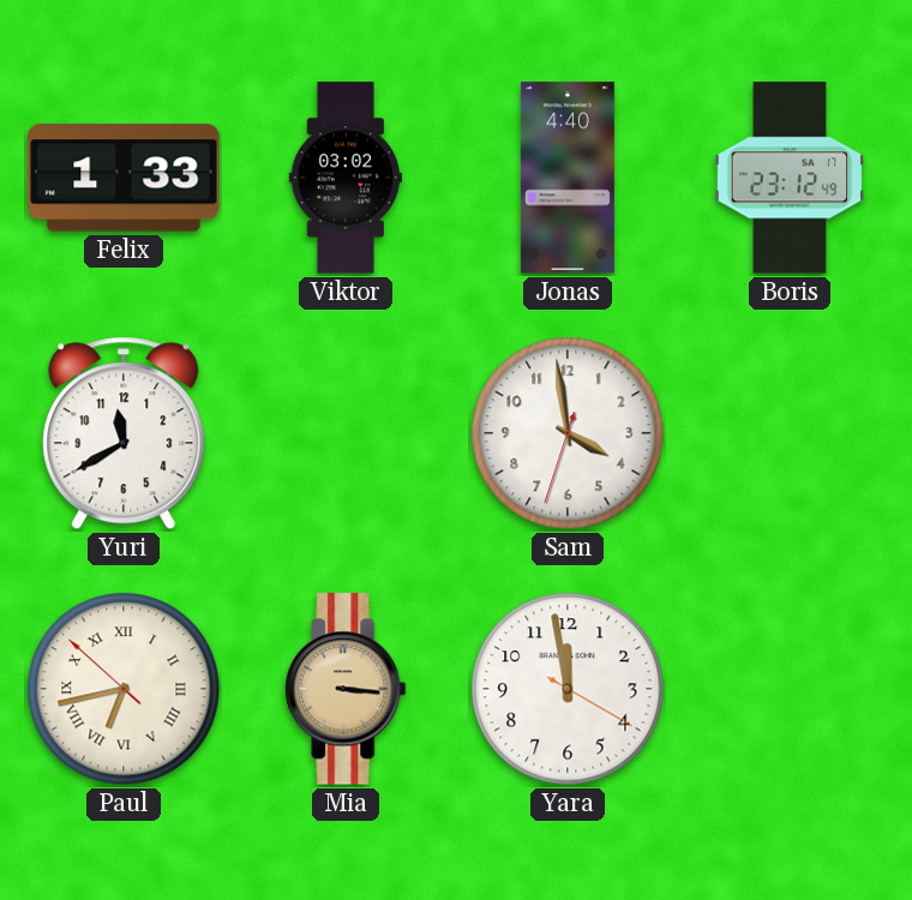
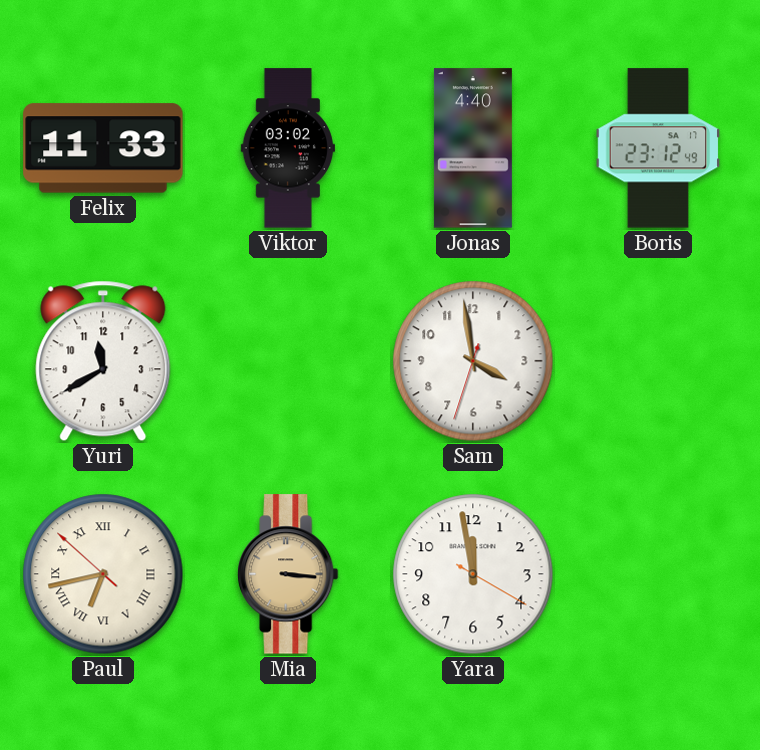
Felix: 1:33 -> 11:33 (103, 148)
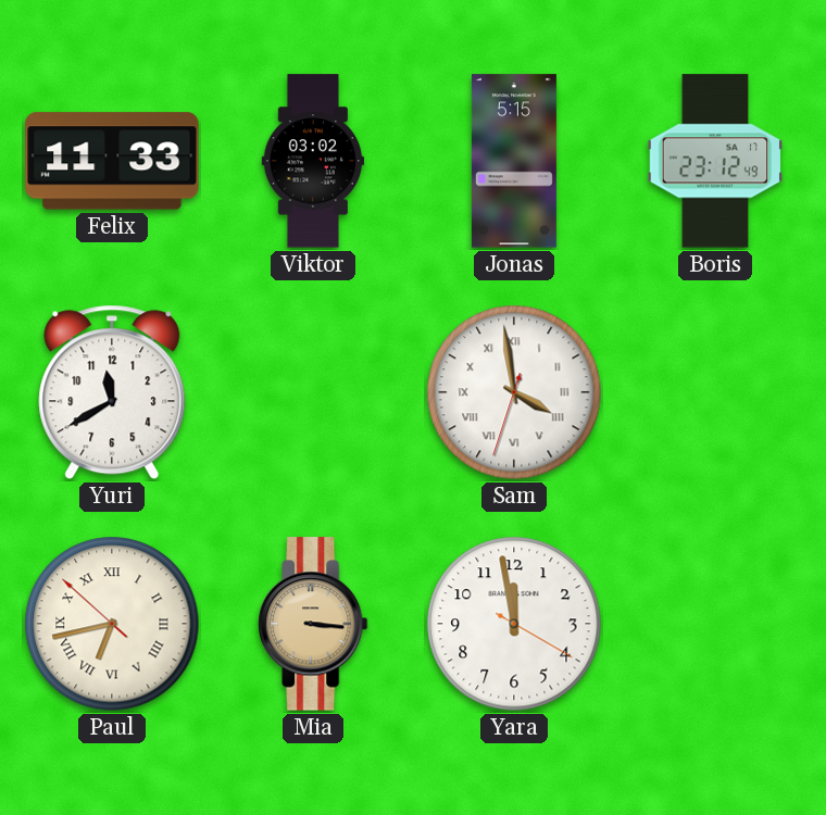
Jonas: 4:40 -> 5:15 (514, 161)
Sam numerals: Arabic -> Roman (514, 392)
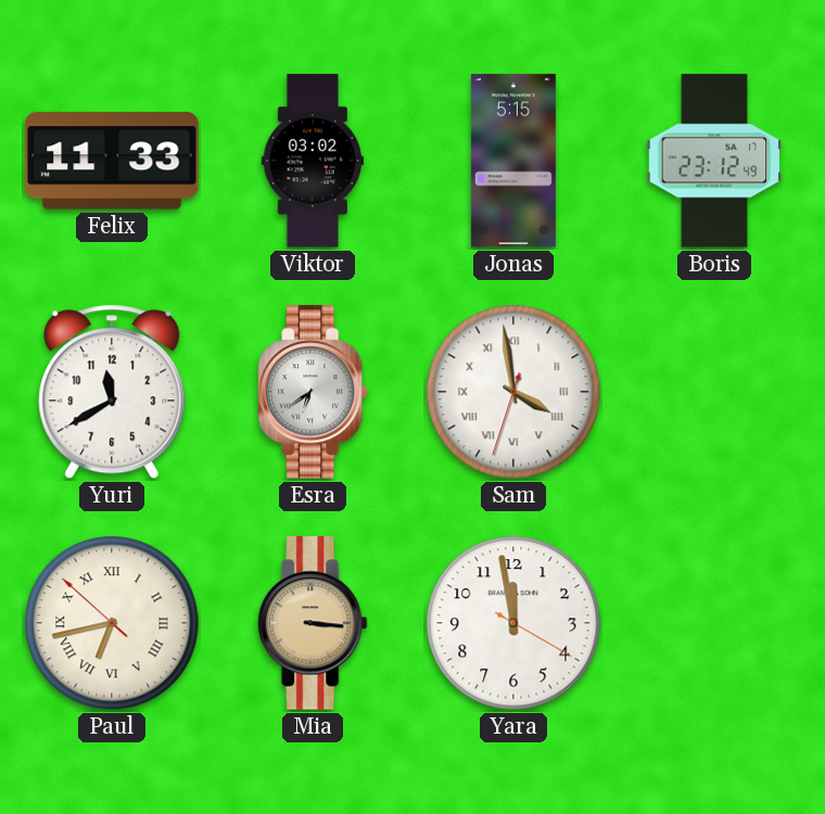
Esra: none -> 6:39 (313, 392)
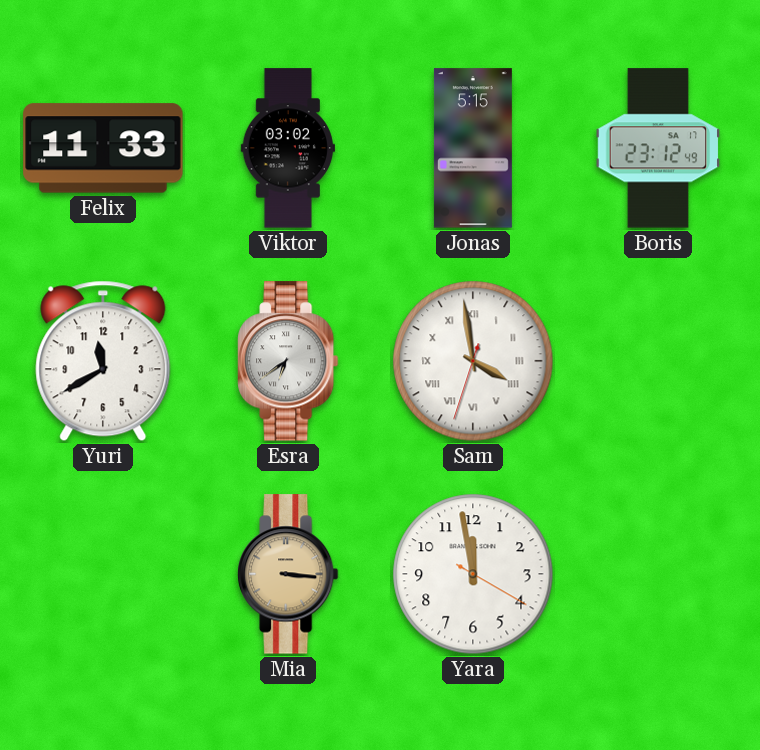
Paul: 6:42 -> none (112, 623)
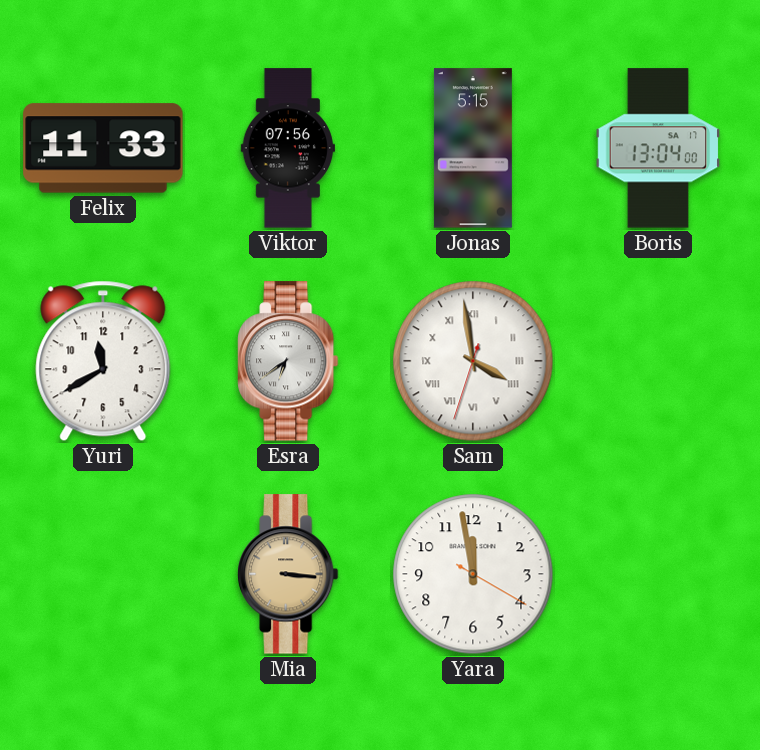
Viktor: 03:02 -> 07:56 (287, 148)
Boris: 23:12 -> 13:04 (658, 148)
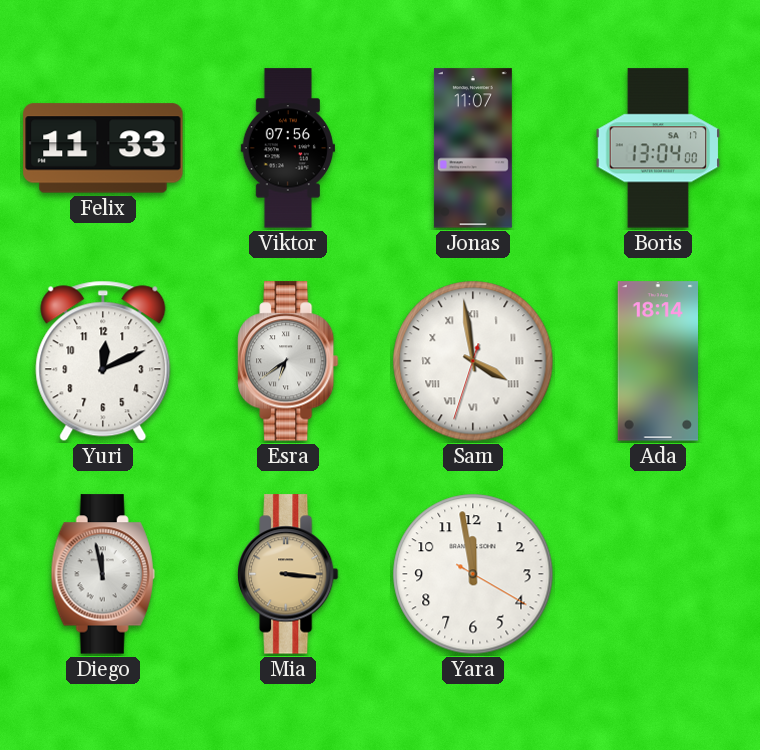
Jonas: 5:15 -> 11:07 (473, 148)
Yuri: 11:40 -> 12:11 (103, 361)
Ada: none -> 18:14 (657, 361)
Diego: none -> 11:58 (103, 574)
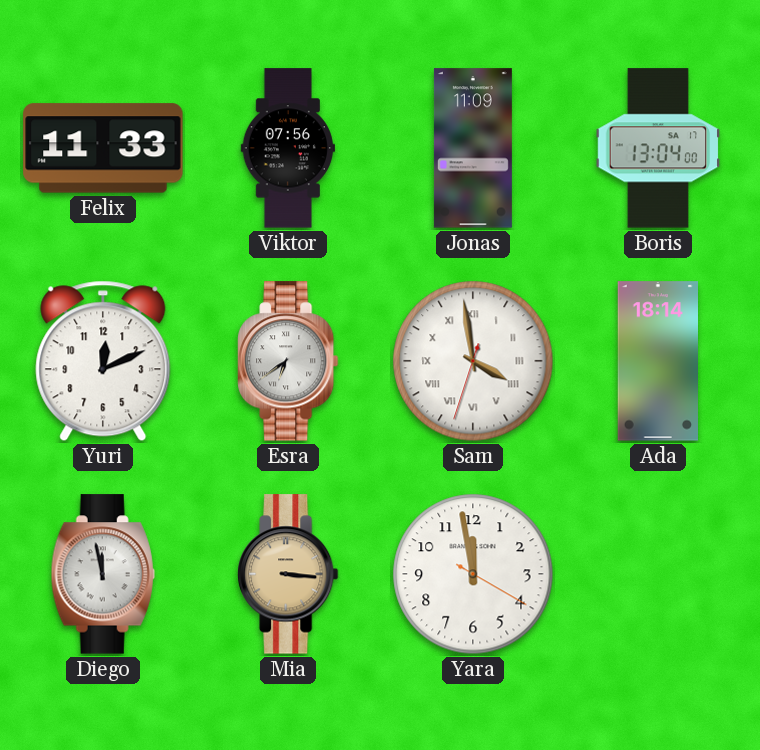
Jonas: 11:07 -> 11:09 (473, 148)
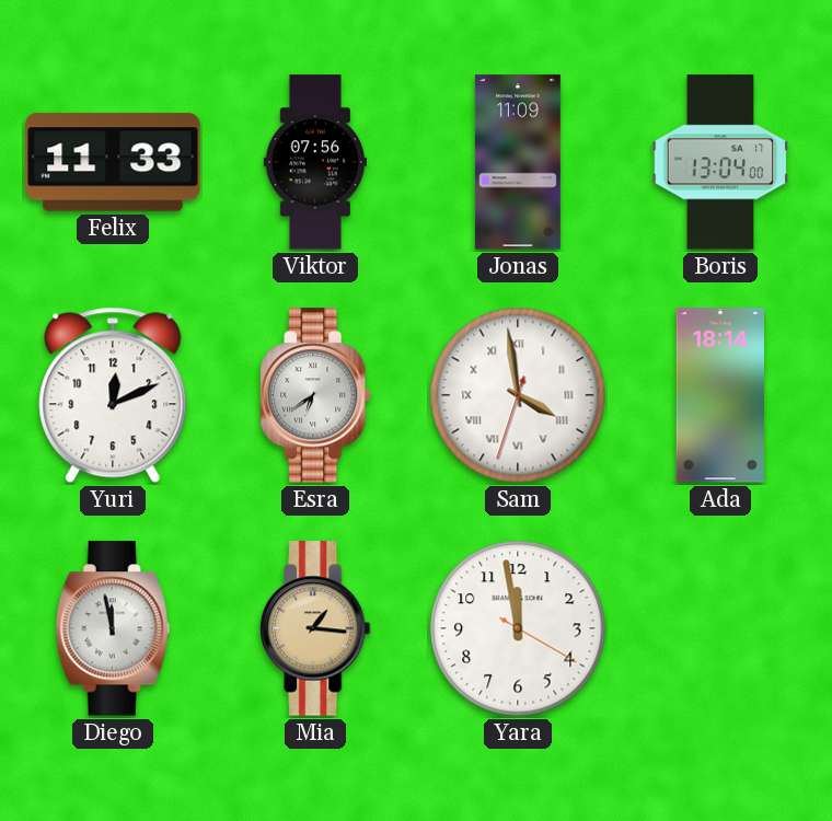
Mia: 3:16 -> 1:16 (315, 628)
